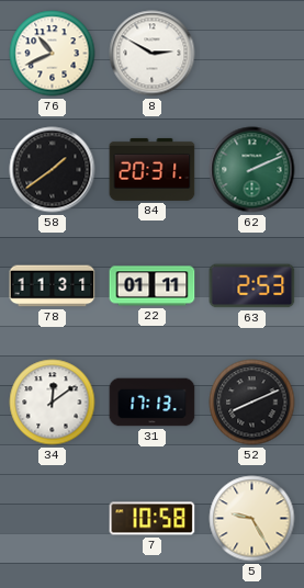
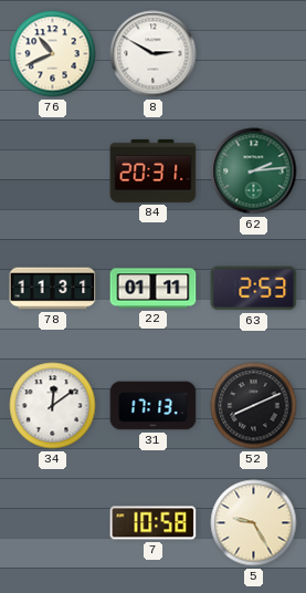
58: 1:39 -> none (53, 170)
62: 2:11 -> 2:14 (254, 171)
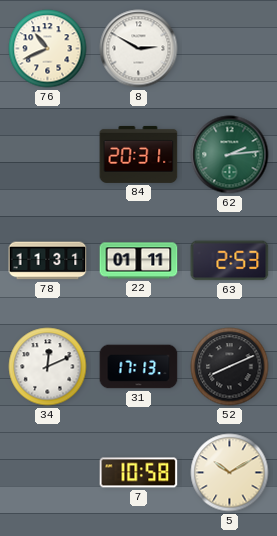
34: 12:09 -> 12:11 (48, 367)
5: 9:25 -> 10:10 (230, 473)
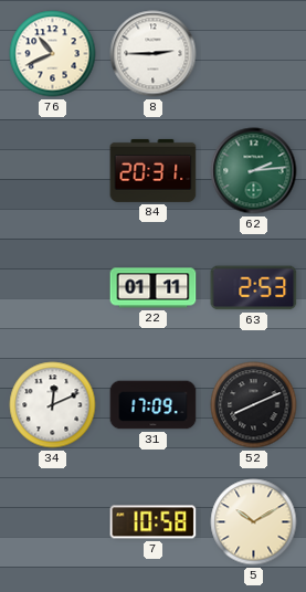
8: 2:50 -> 2:45 (154, 54)
78: 11:31 -> none (48, 261)
31: 17:13 -> 17:09 (154, 405)
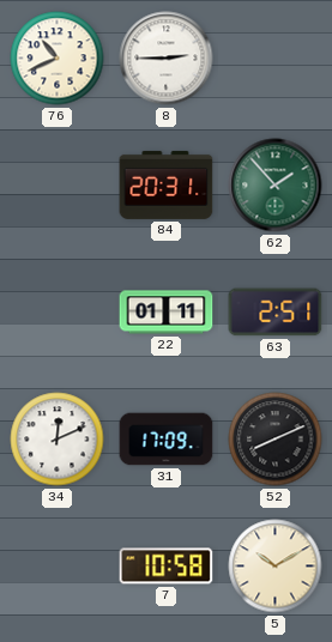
62: 2:14 -> 1:53 (276, 186)
63: 2:53 -> 2:51 (276, 313)
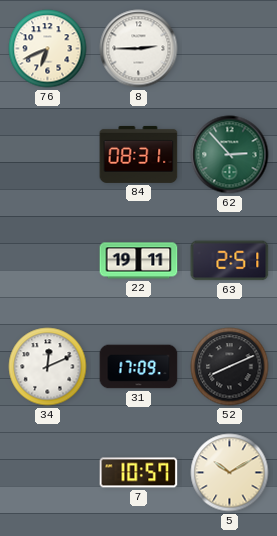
76: 10:41 -> 6:41 (48, 49)
84: 20:31 -> 08:31 (139, 154)
62: 1:53 -> 2:53 (230, 155)
22: 01:11 -> 19:11 (139, 261)
7: 10:58 -> 10:57 (139, 473)
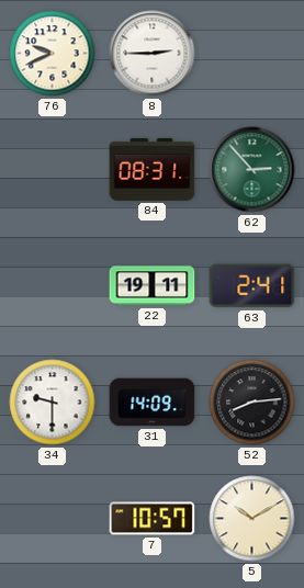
76: 6:41 -> 9:41 (53, 54)
63: 2:51 -> 2:41 (252, 286)
34: 12:11 -> 9:30 (53, 403)
31: 17:09 -> 14:09 (153, 403)
52: 8:11 -> 8:14 (252, 403)
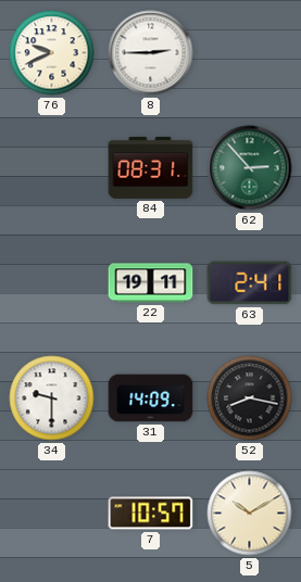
52: 8:14 -> 8:17 (250, 398)
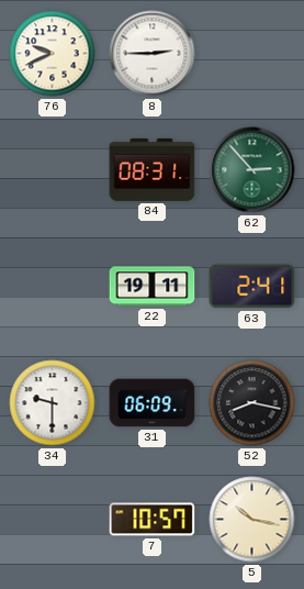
31: 14:09 -> 06:09 (153, 403)
5: 10:10 -> 10:17 (252, 520)
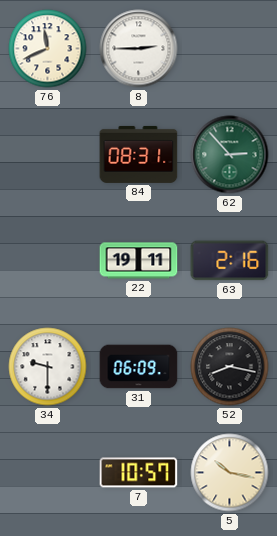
76: 9:41 -> 11:41 (48, 49)
63: 2:41 -> 2:16 (230, 261)
